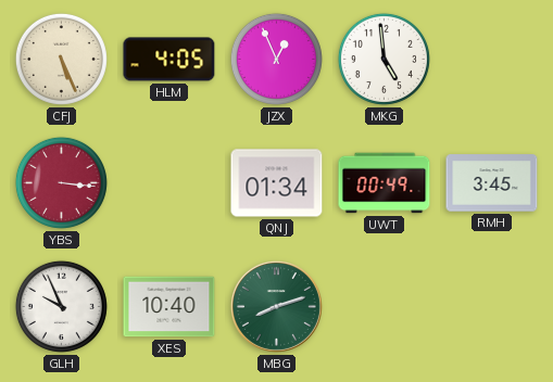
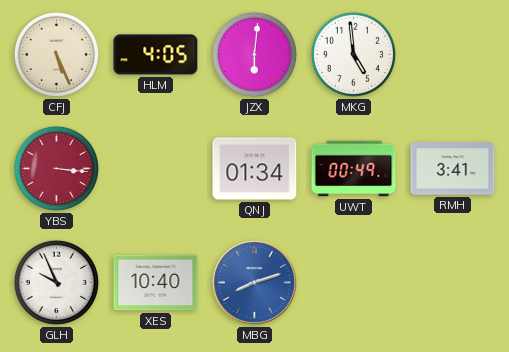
JZX: 12:56 -> 6:01 (254, 54)
RMH: 3:45 -> 3:41 (453, 169)
MBG dial: green -> blue (254, 282)
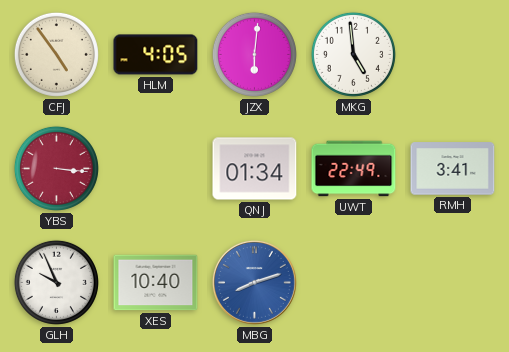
CFJ: 5:26 -> 4:54 (56, 54)
UWT: 00:49 -> 22:49 (354, 169)
